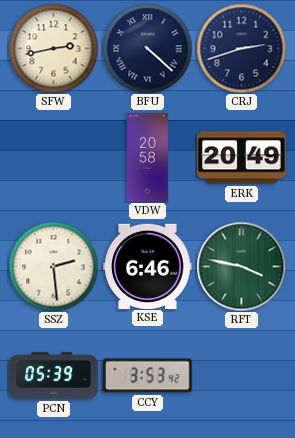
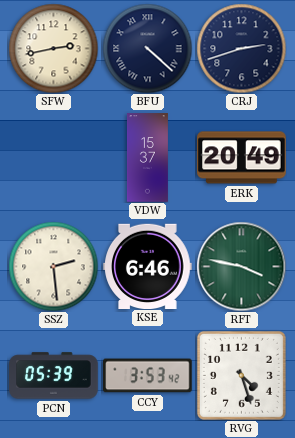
VDW: 20:58 -> 15:37 (147, 158)
RVG: none -> 4:27 (241, 375)
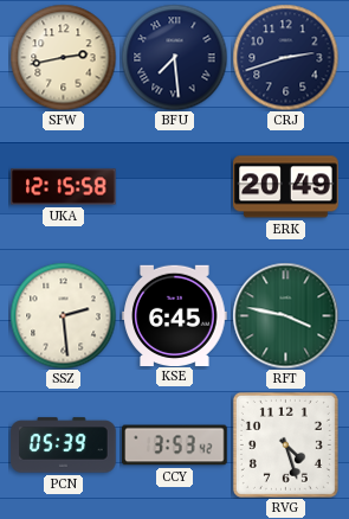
BFU: 4:22 -> 7:29 (174, 57)
UKA: none -> 12:15 (64, 187)
VDW: 15:37 -> none (147, 158)
KSE: 6:46 -> 6:45 (175, 315)
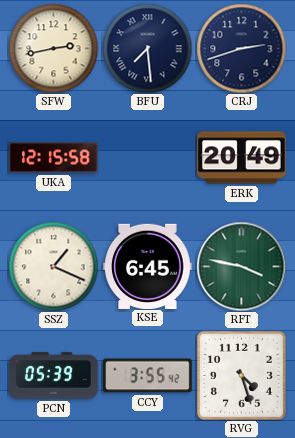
SSZ: 2:29 -> 1:19 (53, 266)
CCY: 3:53 -> 3:55 (148, 376)
